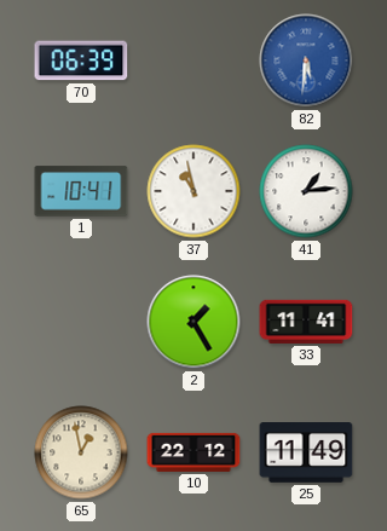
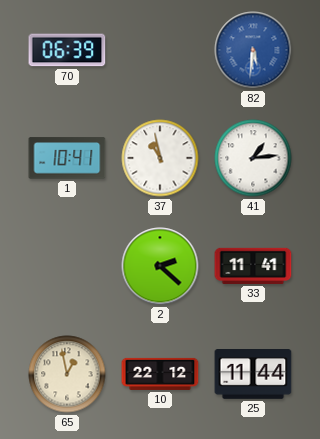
2: 1:25 -> 2:22 (160, 266)
25: 11:49 -> 11:44 (253, 375)
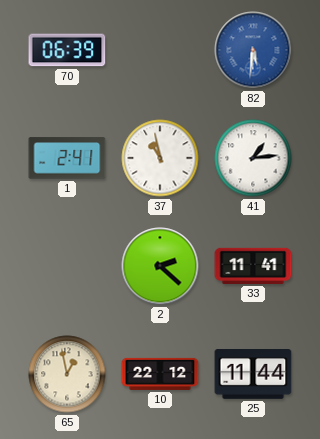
1: 10:41 -> 2:41 (67, 158)
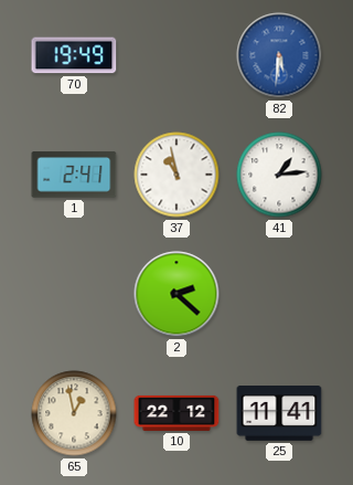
70: 06:39 -> 19:49 (74, 55)
33: 11:41 -> none (253, 266)
25: 11:44 -> 11:41 (279, 414)
